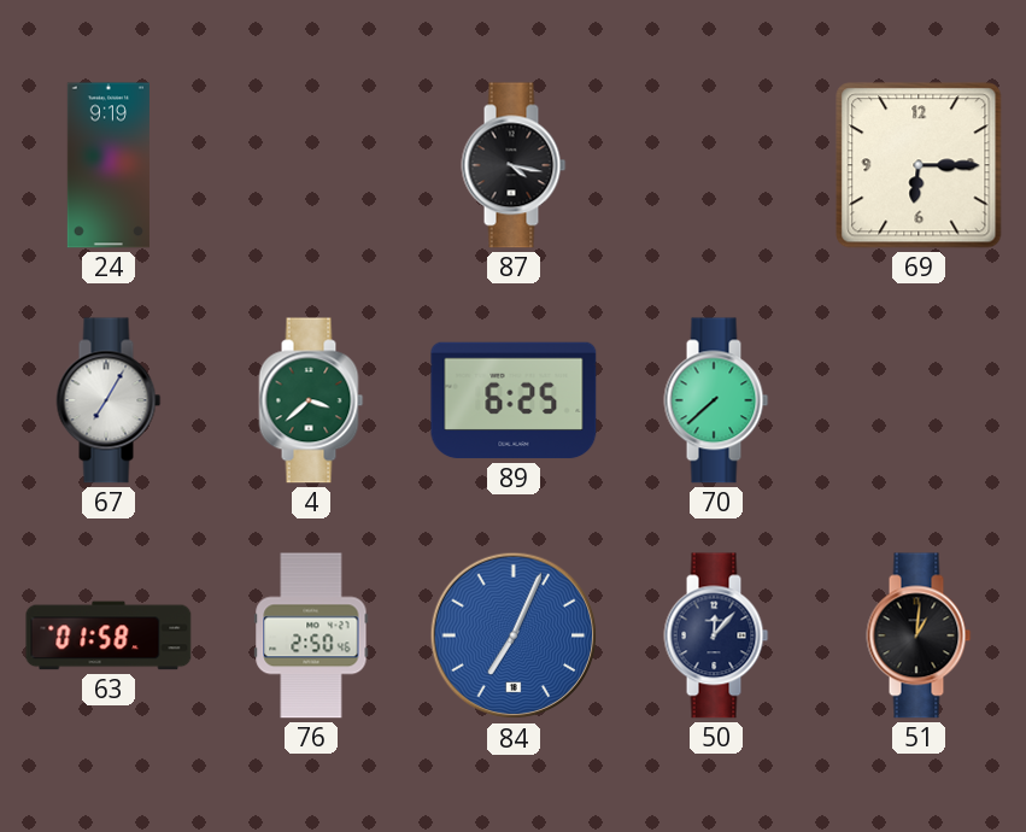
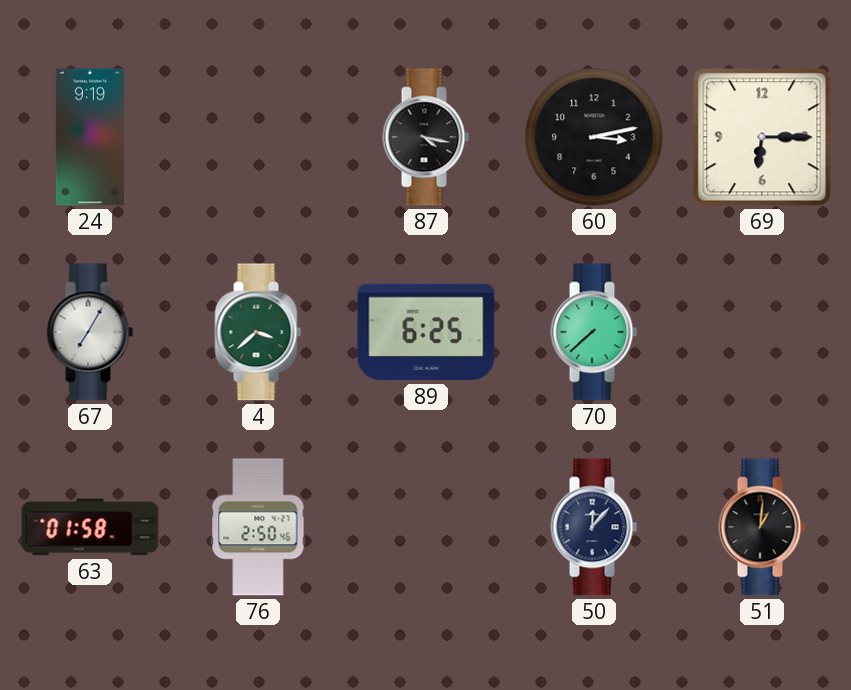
60: none -> 3:13 (594, 137)
84: 7:04 -> none (514, 635)
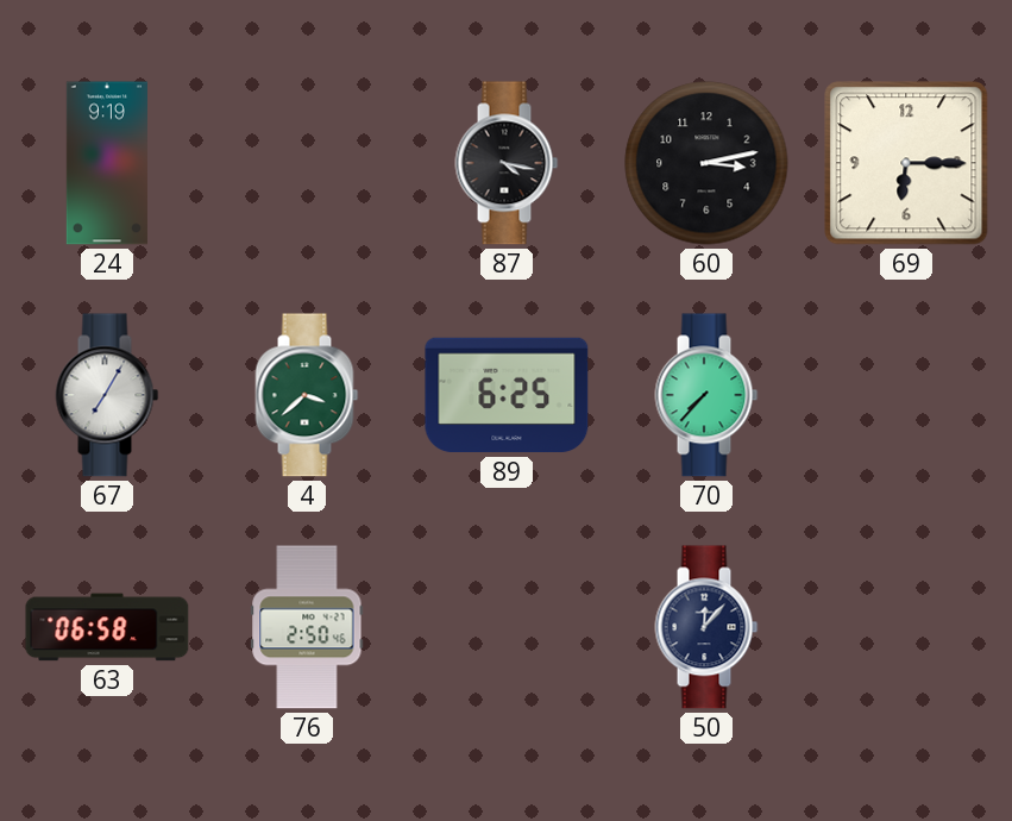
70: 7:38 -> 7:37 (706, 395)
63: 01:58 -> 06:58 (107, 627)
51: 1:01 -> none (762, 527)
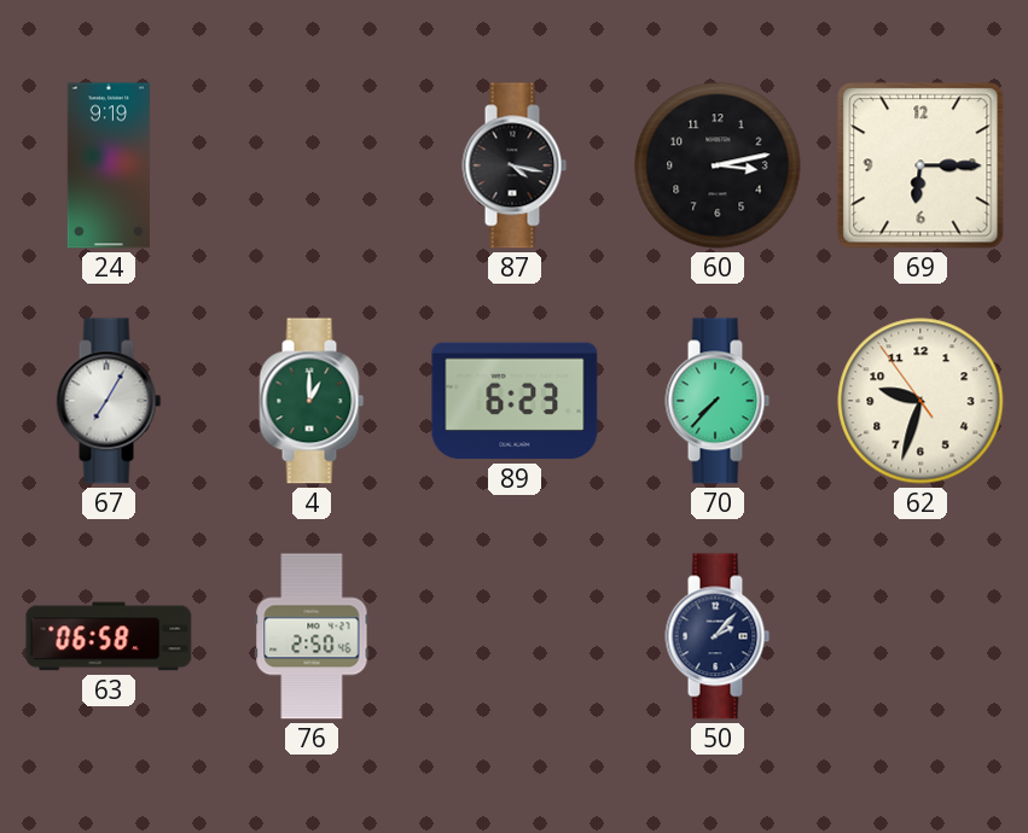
4: 3:38 -> 1:00 (312, 401)
89: 6:25 -> 6:23 (515, 401)
62: none -> 9:32 (920, 401)
50: 12:07 -> 2:07 (718, 636)
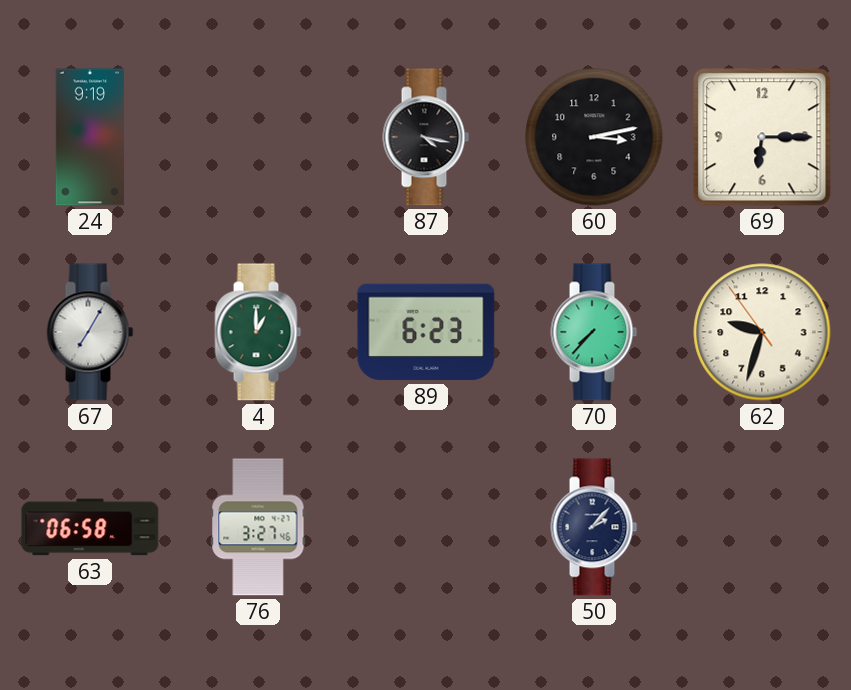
76: 2:50 -> 3:27 (258, 527)
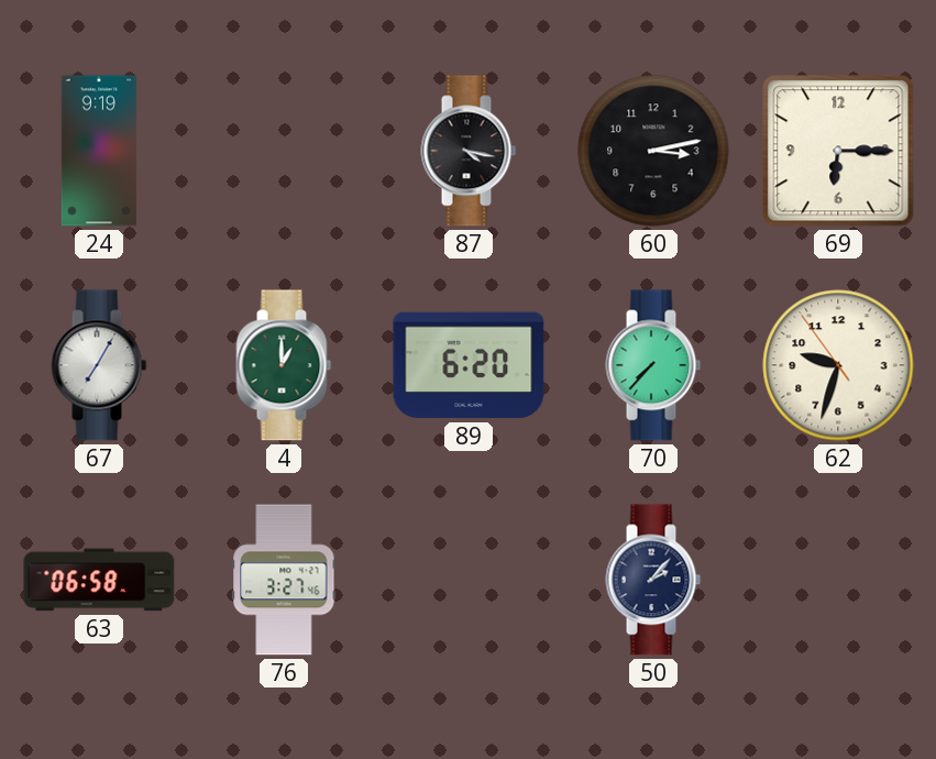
89: 6:23 -> 6:20 (469, 365)
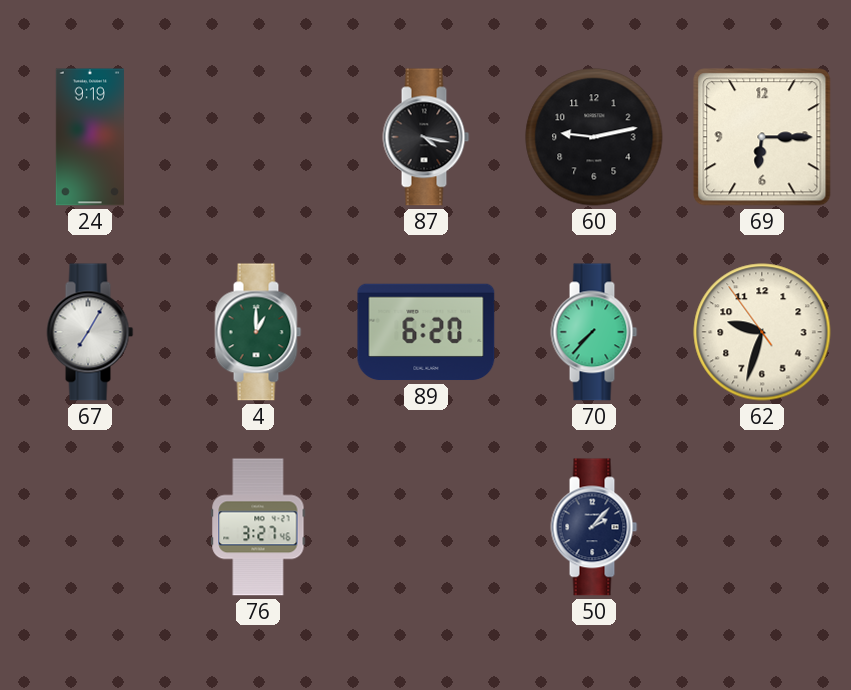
60: 3:13 -> 9:13 (594, 137)
63: 06:58 -> none (99, 580)
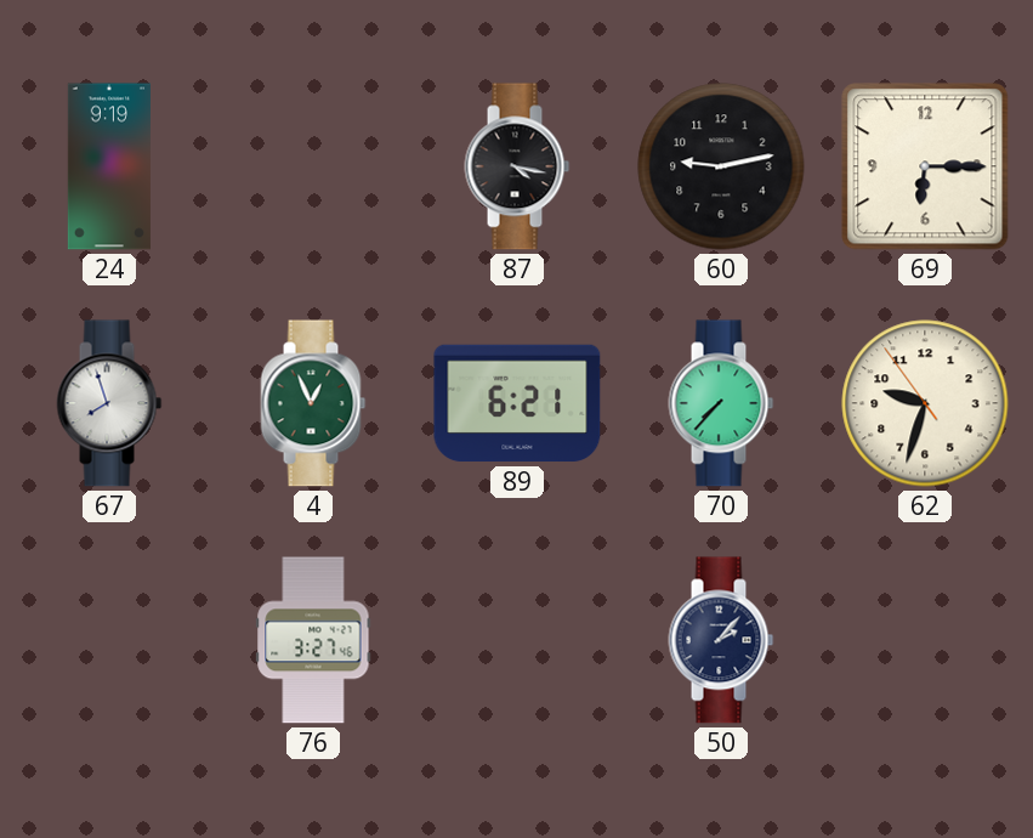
67: 7:05 -> 7:57 (109, 403)
4: 1:00 -> 12:56 (313, 403)
89: 6:20 -> 6:21 (517, 403)
